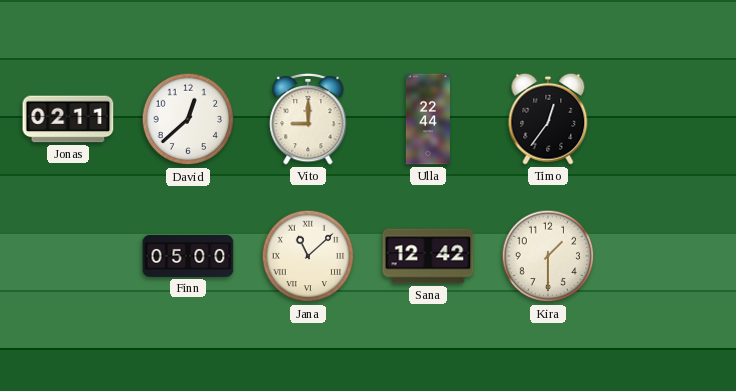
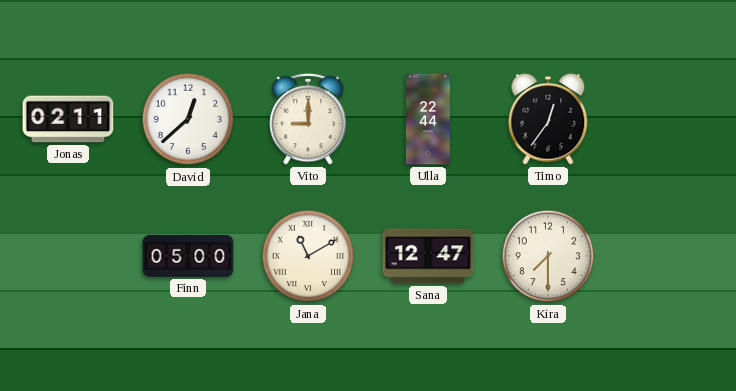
Jana: 11:08 -> 11:10 (308, 256)
Sana: 12:42 -> 12:47 (428, 256)
Kira: 1:30 -> 7:30 (548, 256)
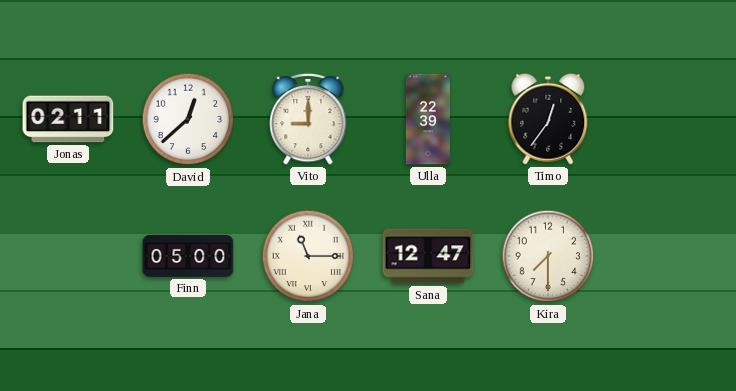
Ulla: 22:44 -> 22:39 (428, 119)
Jana: 11:10 -> 11:15 (308, 256)
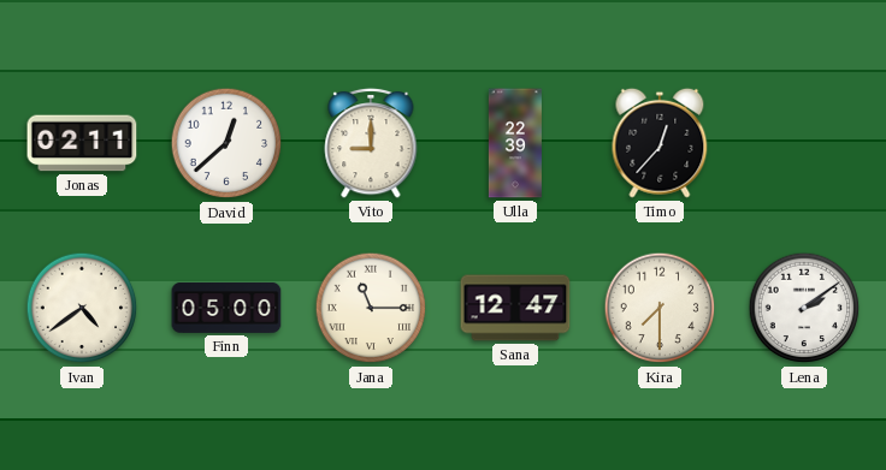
Timo: 12:36 -> 12:37 (660, 143)
Ivan: none -> 4:39 (82, 308)
Lena: none -> 2:09 (804, 308)
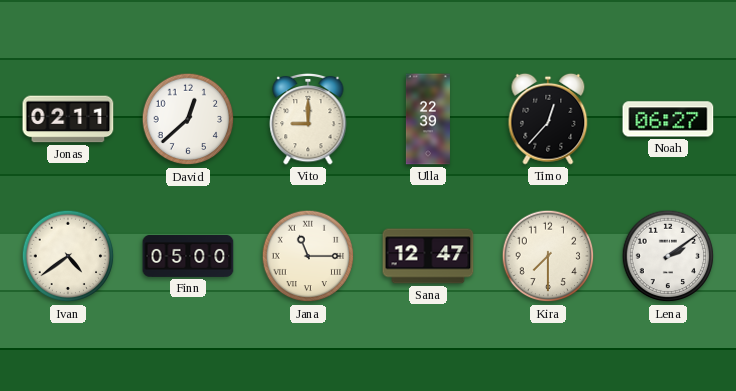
Noah: none -> 06:27 (668, 119)
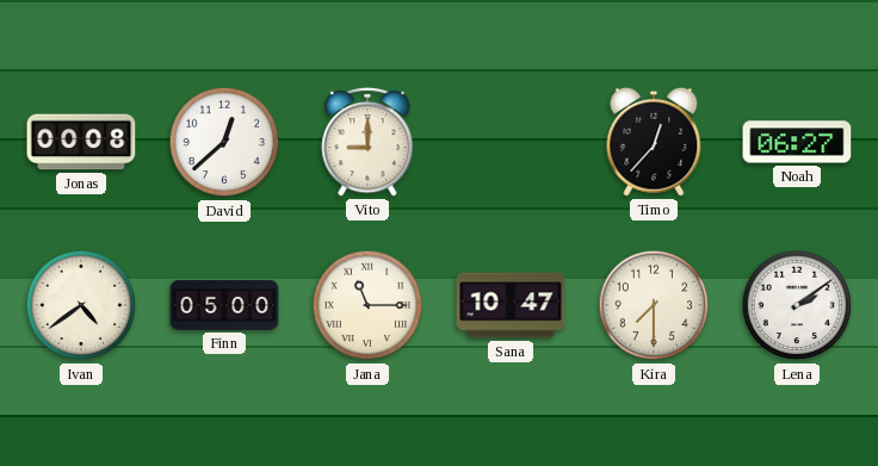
Jonas: 02:11 -> 00:08 (81, 142)
Ulla: 22:39 -> none (428, 119)
Sana: 12:47 -> 10:47 (511, 305)
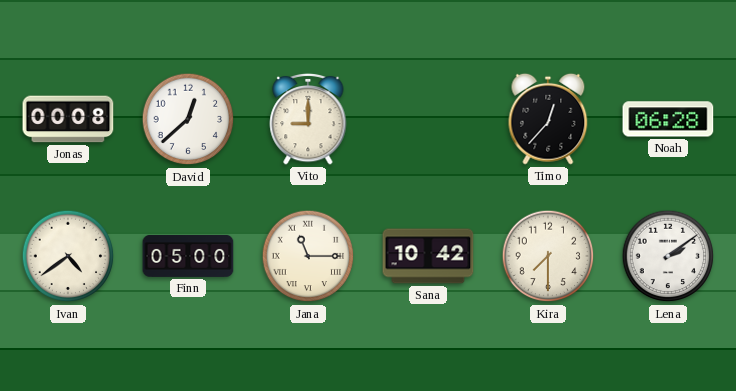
Noah: 06:27 -> 06:28 (668, 119)
Sana: 10:47 -> 10:42 (428, 256)
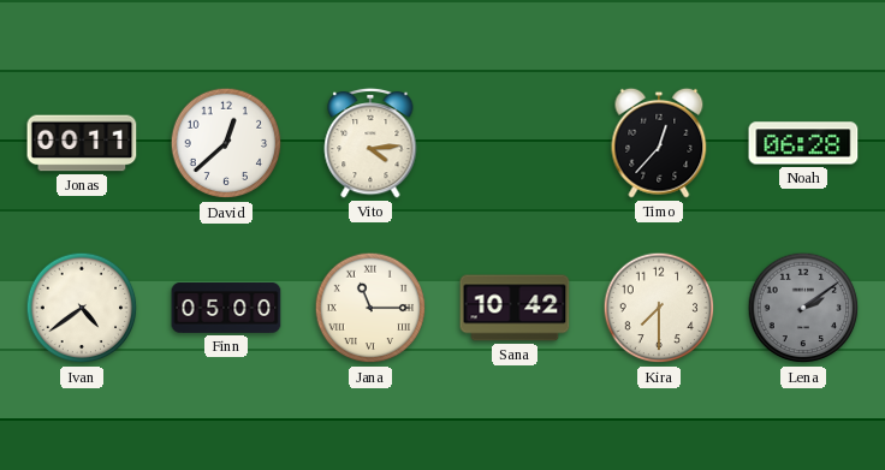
Jonas: 00:08 -> 00:11 (82, 143)
Vito: 9:00 -> 4:14 (370, 143)
Lena dial: white -> grey (803, 308)
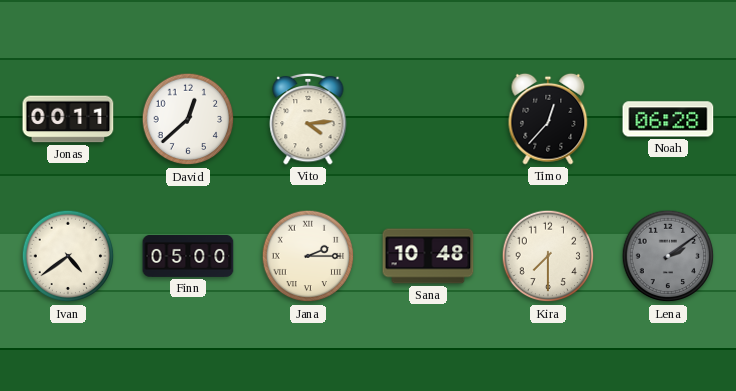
Jana: 11:15 -> 2:15 (308, 256)
Sana: 10:42 -> 10:48 (428, 256)
